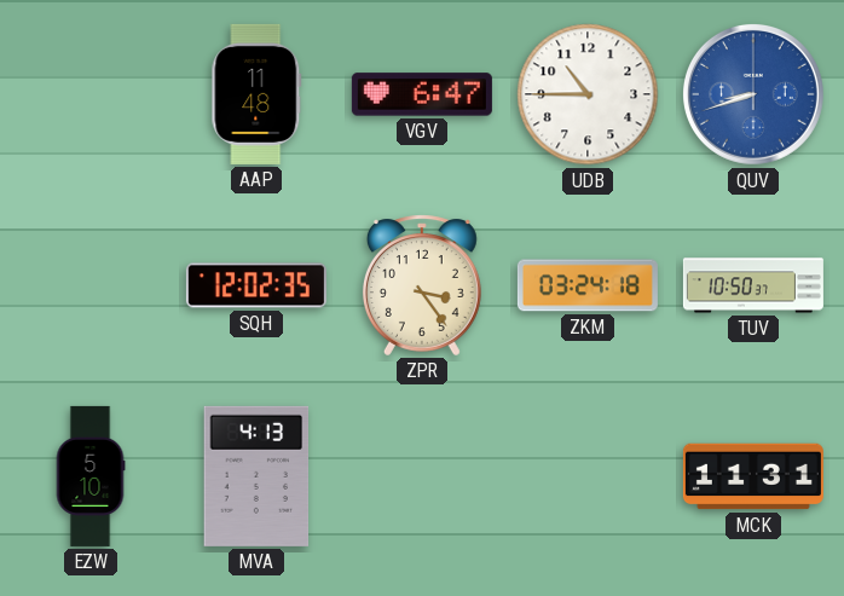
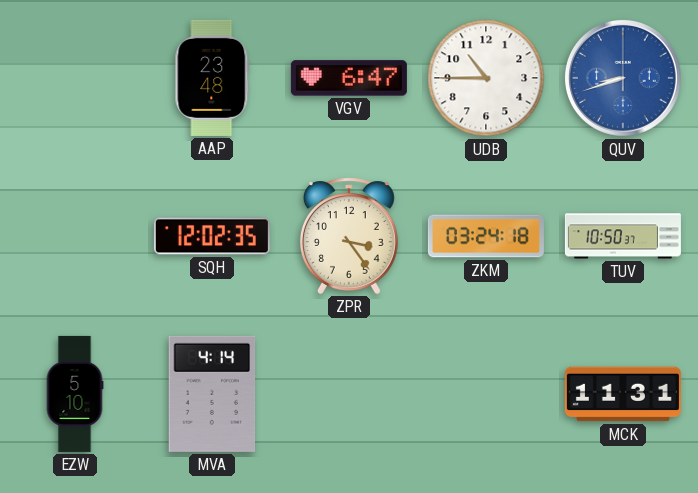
AAP: 11:48 -> 23:48 (212, 78)
MVA: 4:13 -> 4:14 (212, 394)
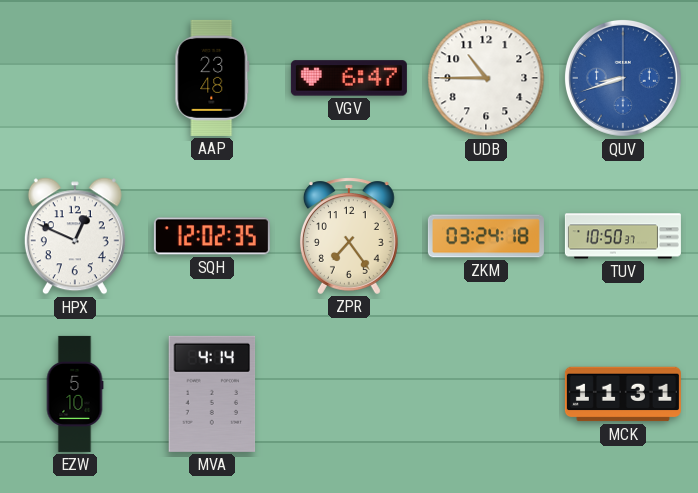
HPX: none -> 12:49 (75, 236)
ZPR: 3:24 -> 7:24 (349, 236)
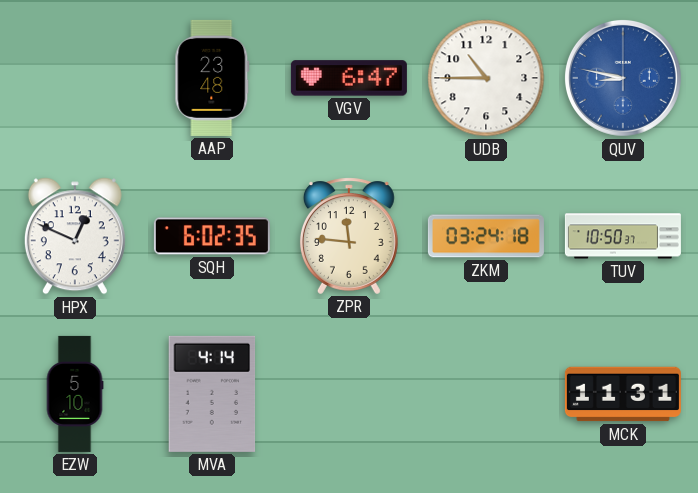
QUV: 8:42 -> 8:47 (623, 78)
SQH: 12:02 -> 6:02 (212, 236)
ZPR: 7:24 -> 11:46 (349, 236)
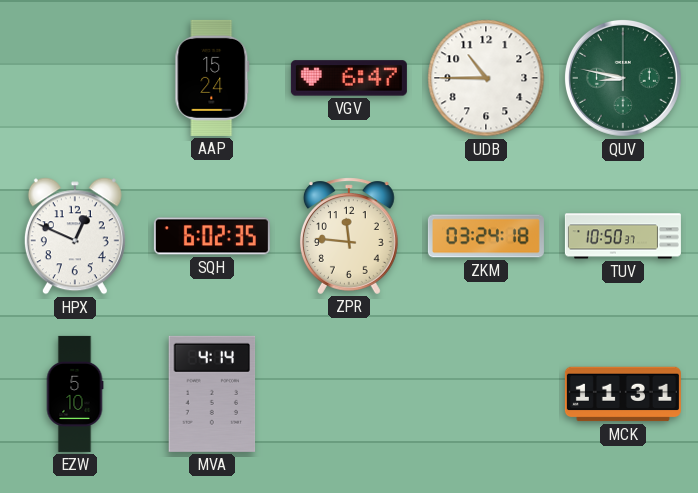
AAP: 23:48 -> 15:24 (212, 78)
QUV dial: blue -> green (623, 78)
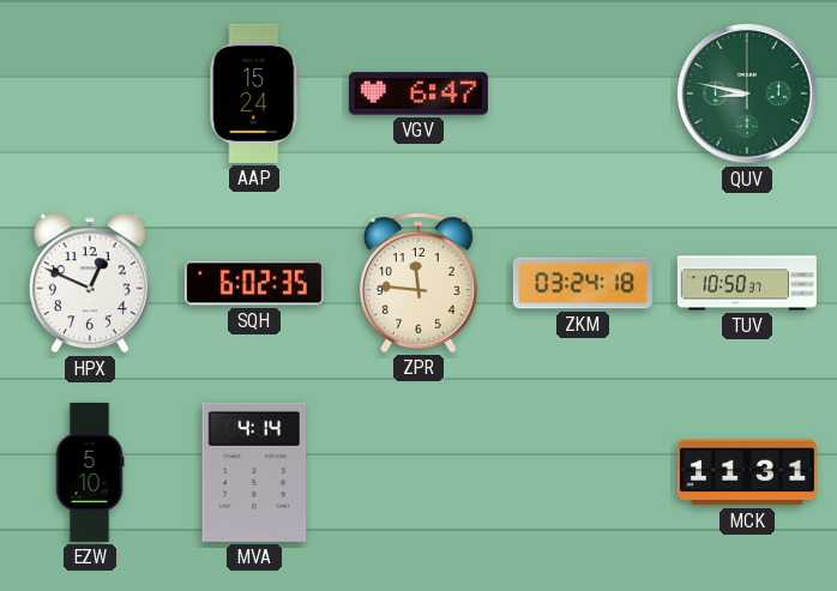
UDB: 10:45 -> none (486, 78)
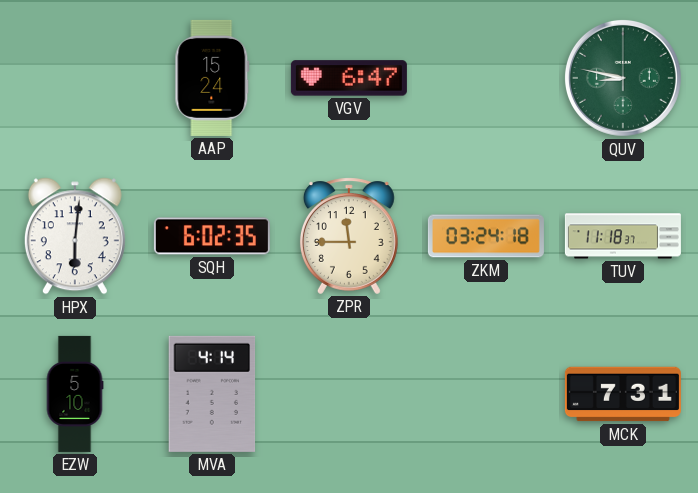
HPX: 12:49 -> 6:01 (75, 236)
ZPR: 11:46 -> 11:45 (349, 236)
TUV: 10:50 -> 11:18 (623, 236)
MCK: 11:31 -> 7:31 (623, 394)
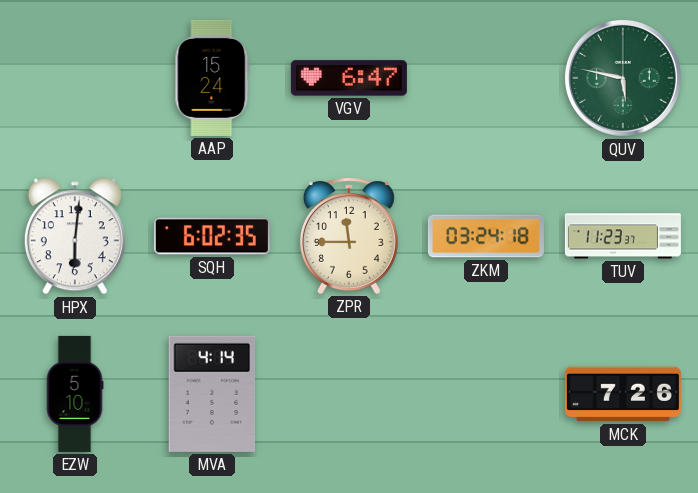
QUV: 8:47 -> 5:47 (623, 78)
TUV: 11:18 -> 11:23 (623, 236)
MCK: 7:31 -> 7:26 (623, 394)
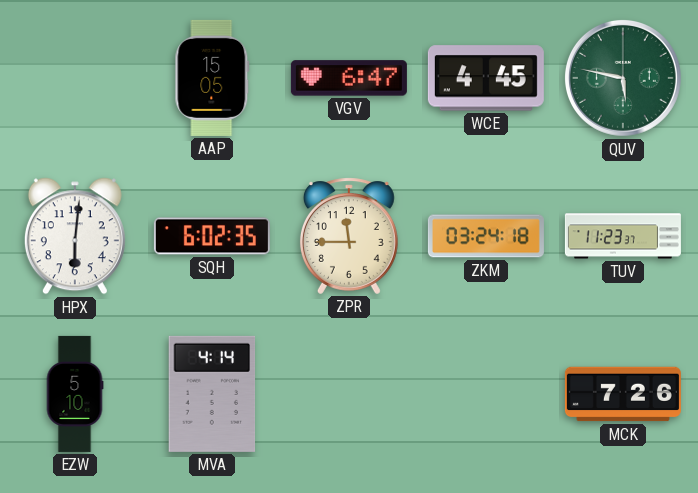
AAP: 15:24 -> 15:05 (212, 78)
WCE: none -> 4:45 (486, 78)
